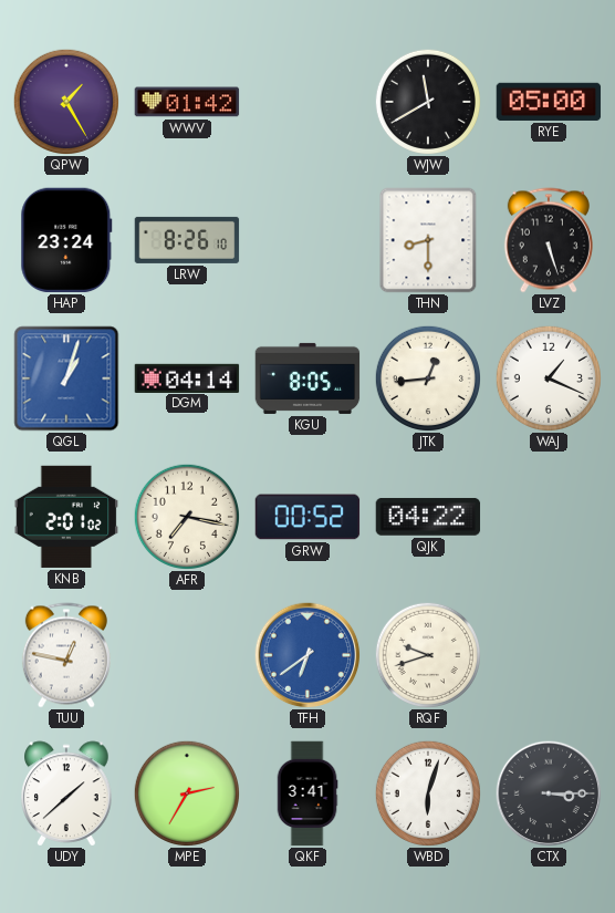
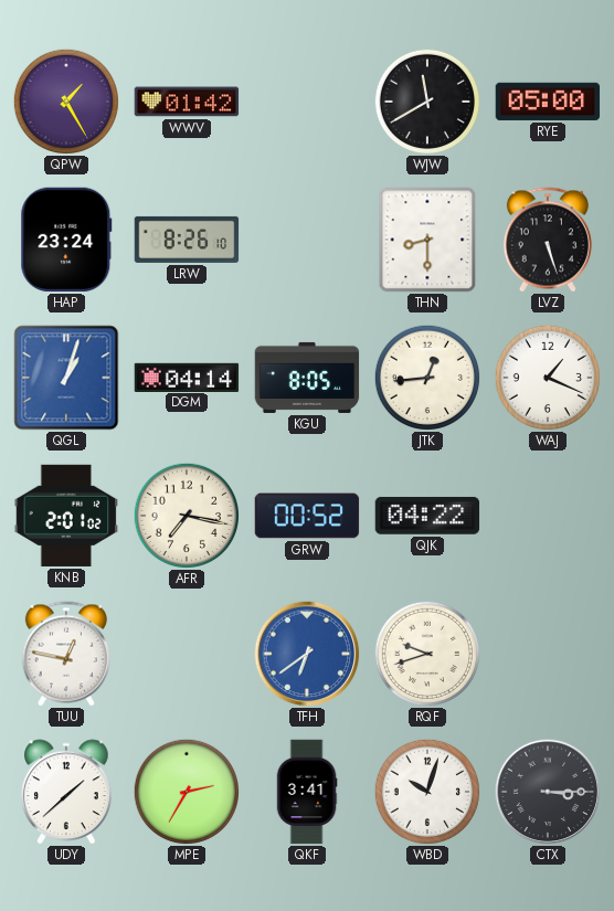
WBD: 6:03 -> 10:03 (426, 791)
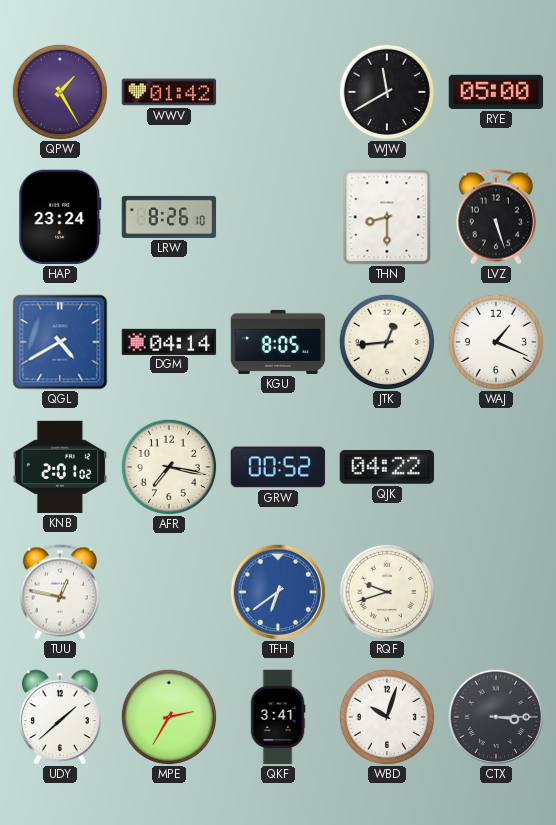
QGL: 1:03 -> 4:40 (60, 342)
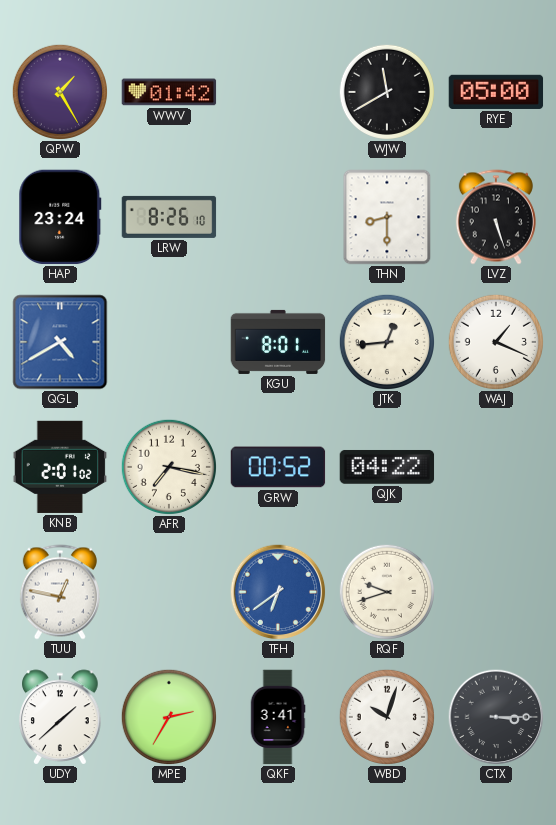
DGM: 04:14 -> none (169, 341)
KGU: 8:05 -> 8:01 (278, 342)
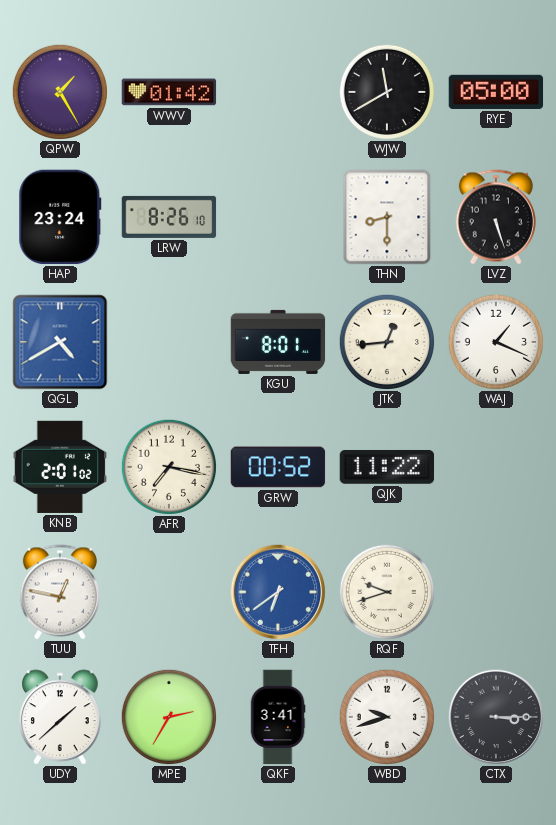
QJK: 04:22 -> 11:22 (387, 467)
WBD: 10:03 -> 9:42 (386, 716)
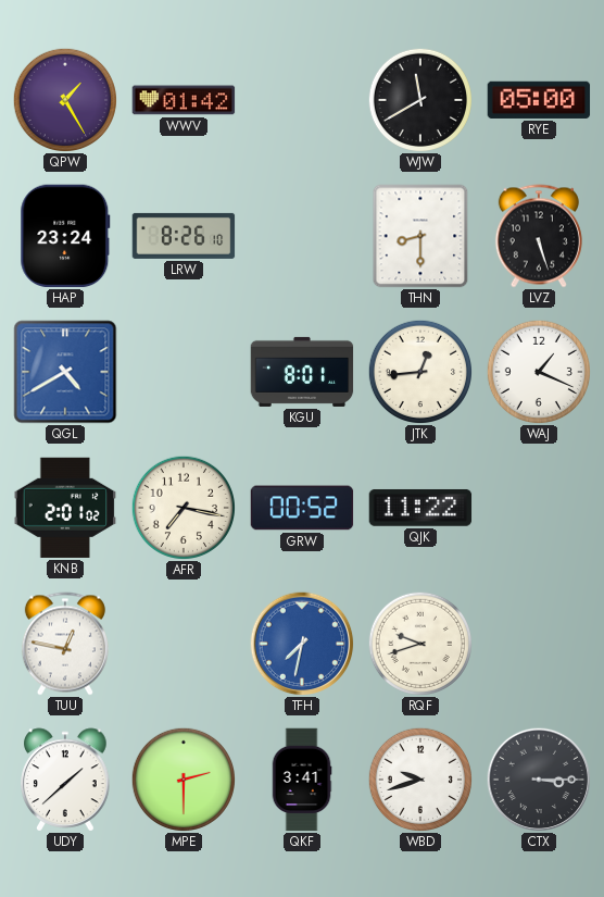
TFH: 6:39 -> 7:32 (302, 644)
MPE: 2:35 -> 2:30 (183, 778)
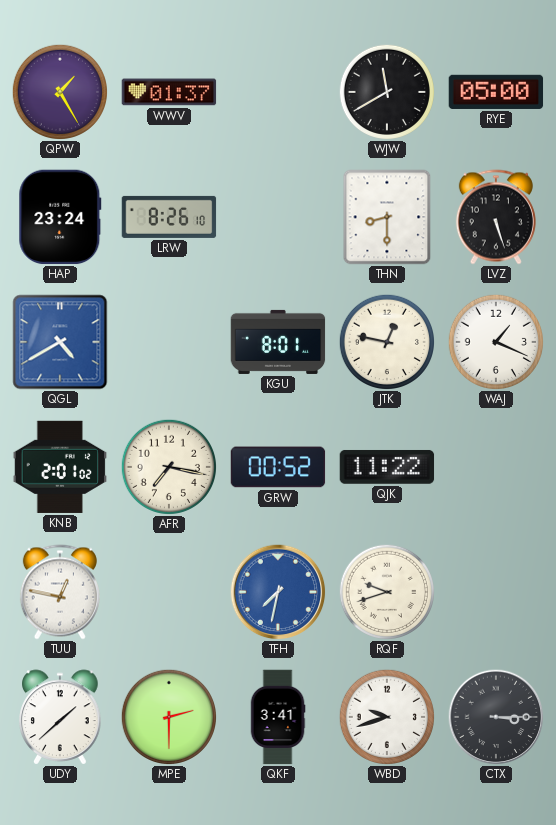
WWV: 01:42 -> 01:37 (169, 92)
JTK: 12:44 -> 12:47 (386, 341)
